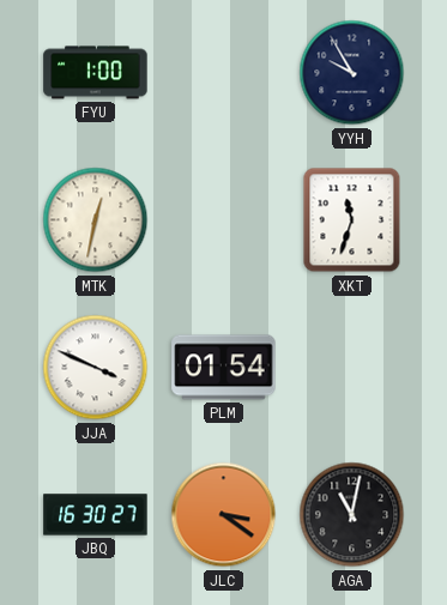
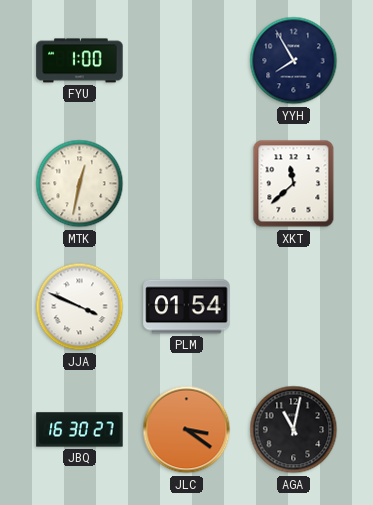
YYH: 9:55 -> 7:55 (294, 61)
XKT: 11:33 -> 11:38 (294, 184)
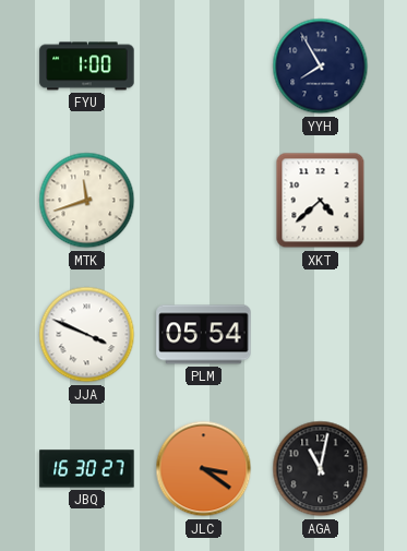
MTK: 12:32 -> 11:42 (87, 201)
XKT: 11:38 -> 4:38 (321, 201)
PLM: 01:54 -> 05:54 (204, 335)
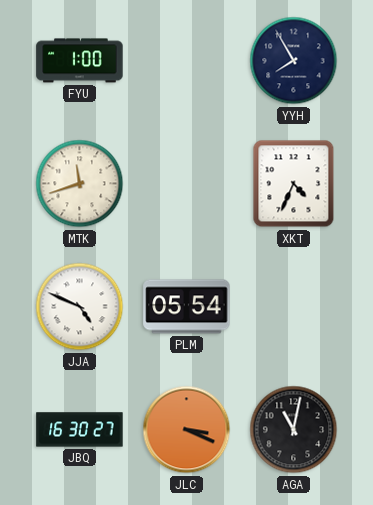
XKT: 4:38 -> 4:34 (294, 184)
JJA: 3:49 -> 4:49 (80, 307)
JLC: 3:21 -> 3:19 (187, 430)
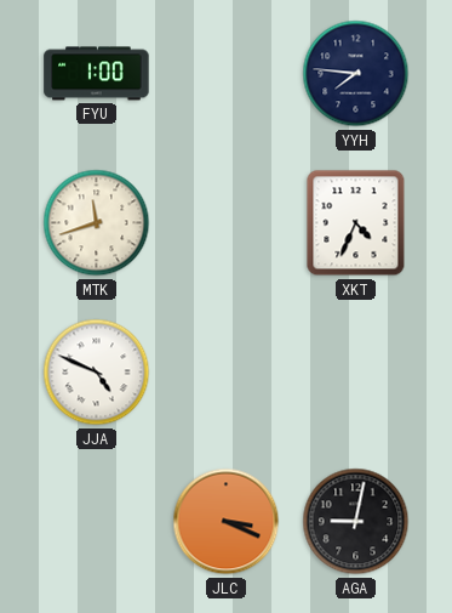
YYH: 7:55 -> 7:46 (356, 74)
PLM: 05:54 -> none (187, 307)
JBQ: 16:30 -> none (80, 430)
AGA: 11:02 -> 9:02 (356, 522)
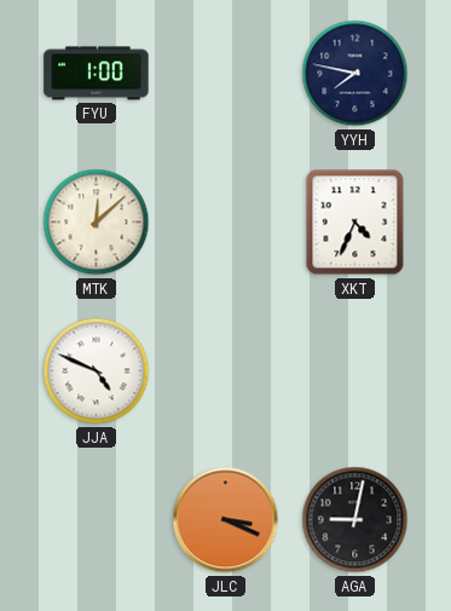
YYH: 7:46 -> 7:47 (355, 74)
MTK: 11:42 -> 12:08 (97, 223)
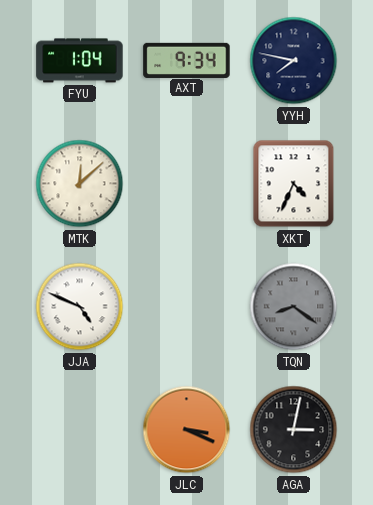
FYU: 1:00 -> 1:04 (80, 61)
AXT: none -> 9:34 (187, 60)
TQN: none -> 8:21 (294, 307)
AGA: 9:02 -> 3:02 (294, 430)
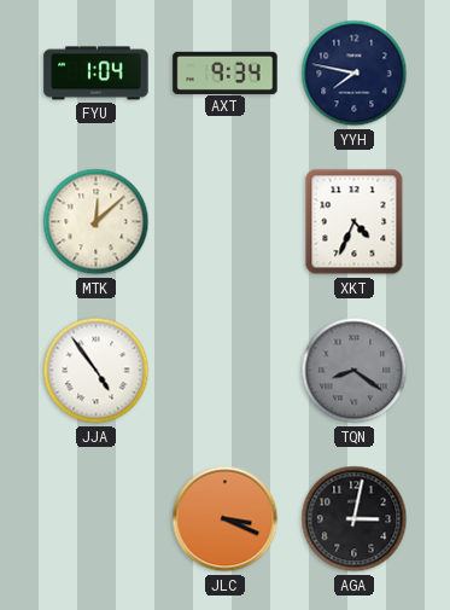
JJA: 4:49 -> 4:54 (97, 371)
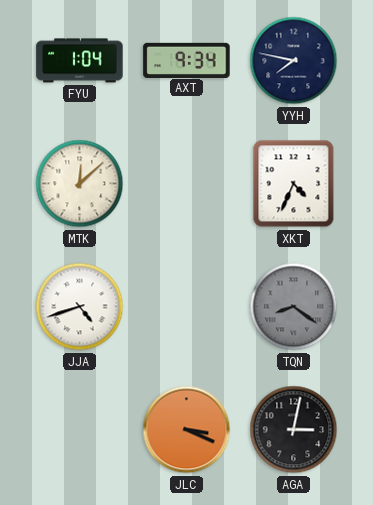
JJA: 4:54 -> 4:42 (80, 307)
